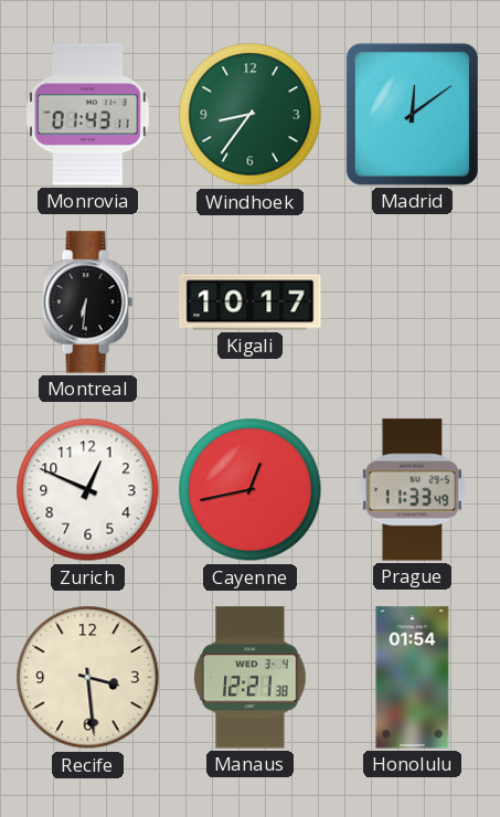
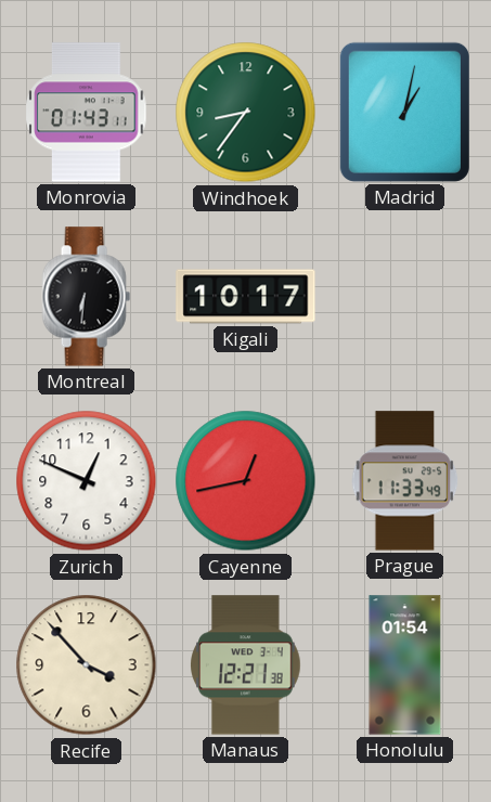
Madrid: 12:09 -> 1:02 (404, 112)
Recife: 3:29 -> 3:53 (87, 665)
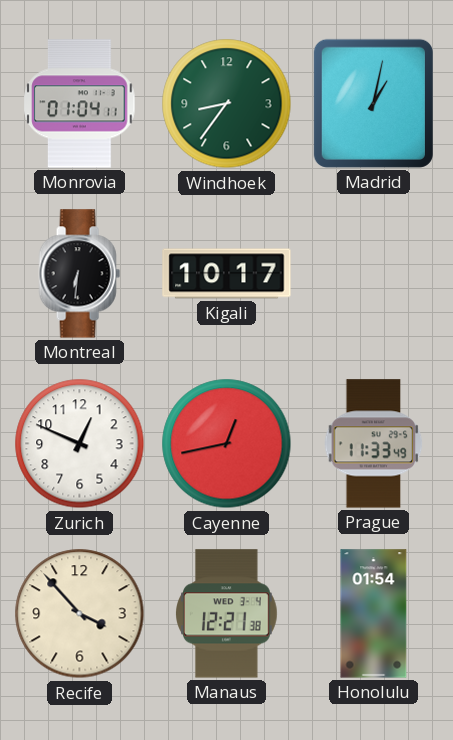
Monrovia: 01:43 -> 01:04 (80, 104)
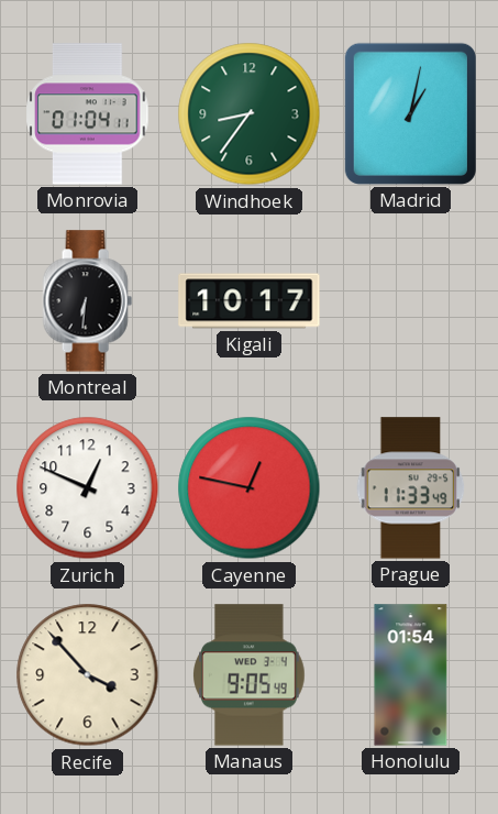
Cayenne: 12:43 -> 12:47 (250, 488)
Manaus: 12:21 -> 9:05 (250, 675)
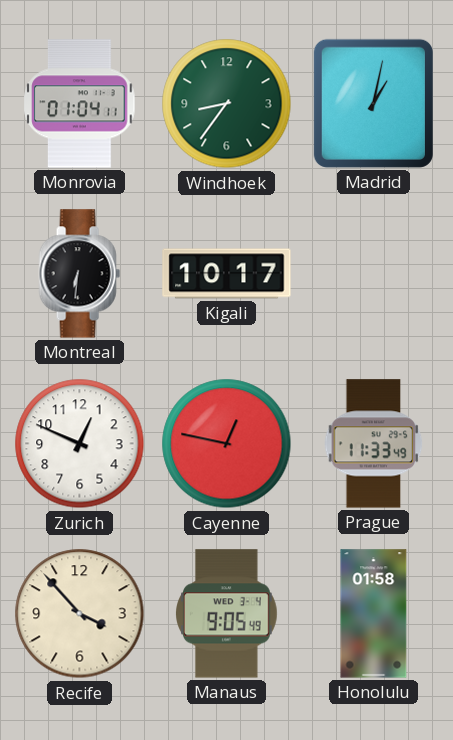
Honolulu: 01:54 -> 01:58 (374, 614)
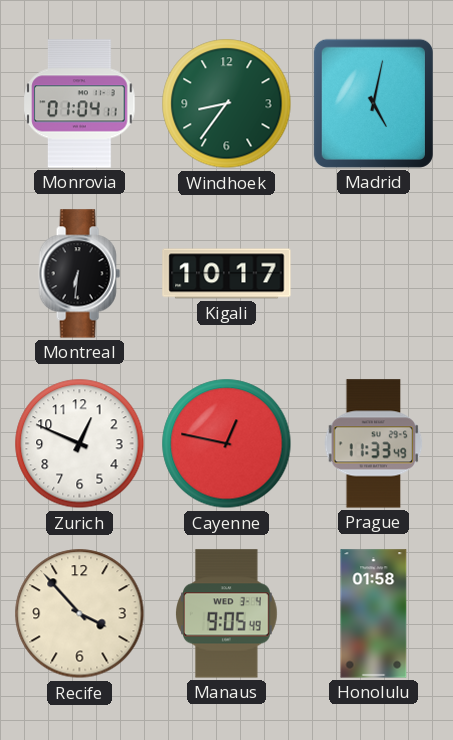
Madrid: 1:02 -> 5:02 (373, 103)
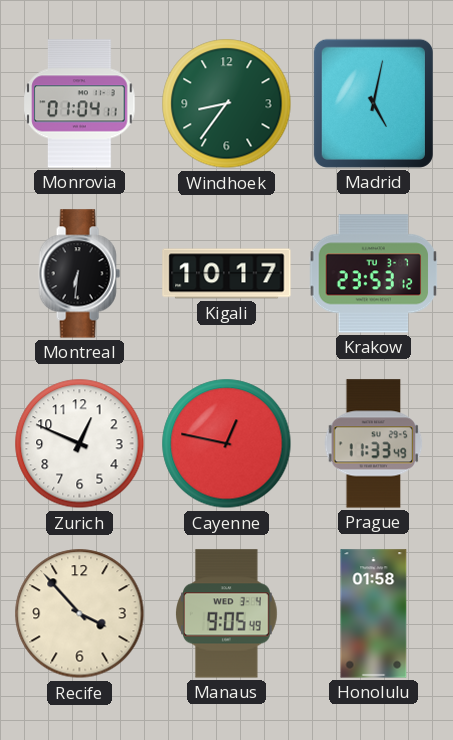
Krakow: none -> 23:53 (374, 274)
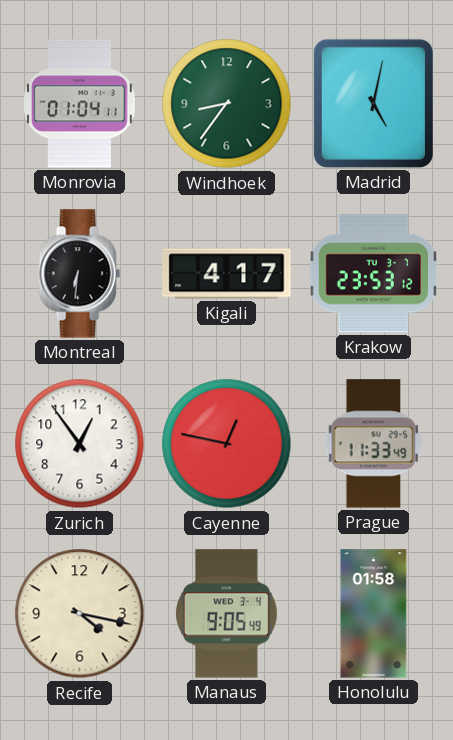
Kigali: 10:17 -> 4:17 (227, 274)
Zurich: 12:49 -> 12:54 (80, 444)
Recife: 3:53 -> 4:17 (80, 614)
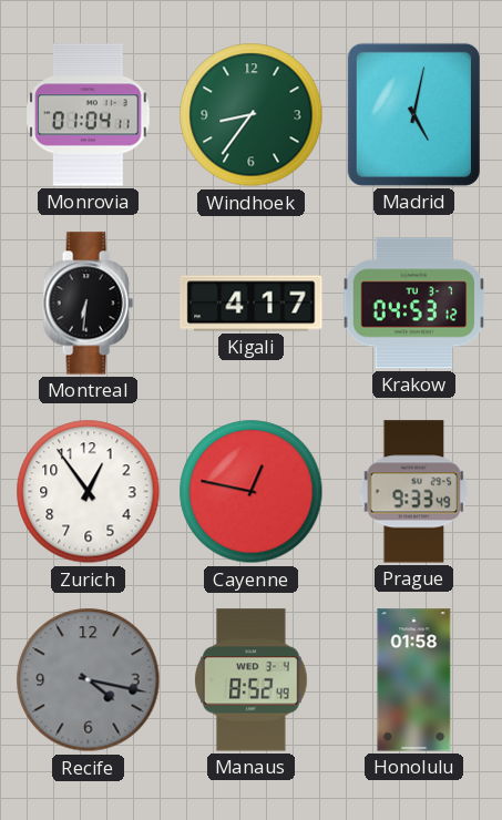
Krakow: 23:53 -> 04:53 (414, 304)
Prague: 11:33 -> 9:33 (414, 492)
Recife dial: cream -> grey (89, 680)
Manaus: 9:05 -> 8:52 (252, 680)
